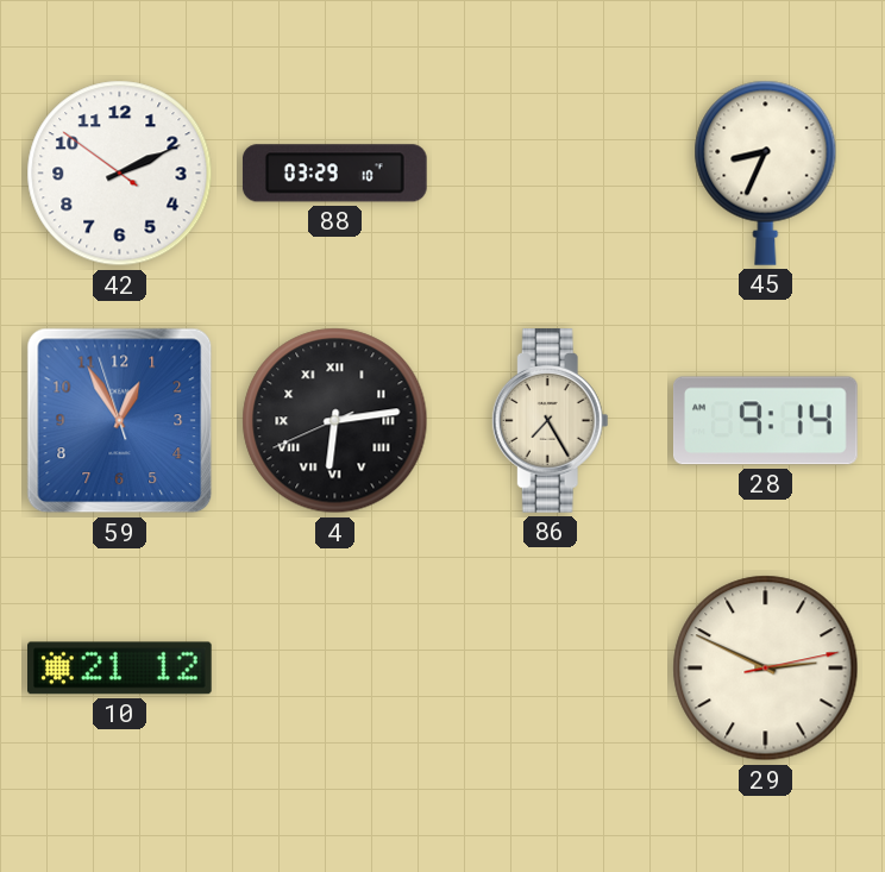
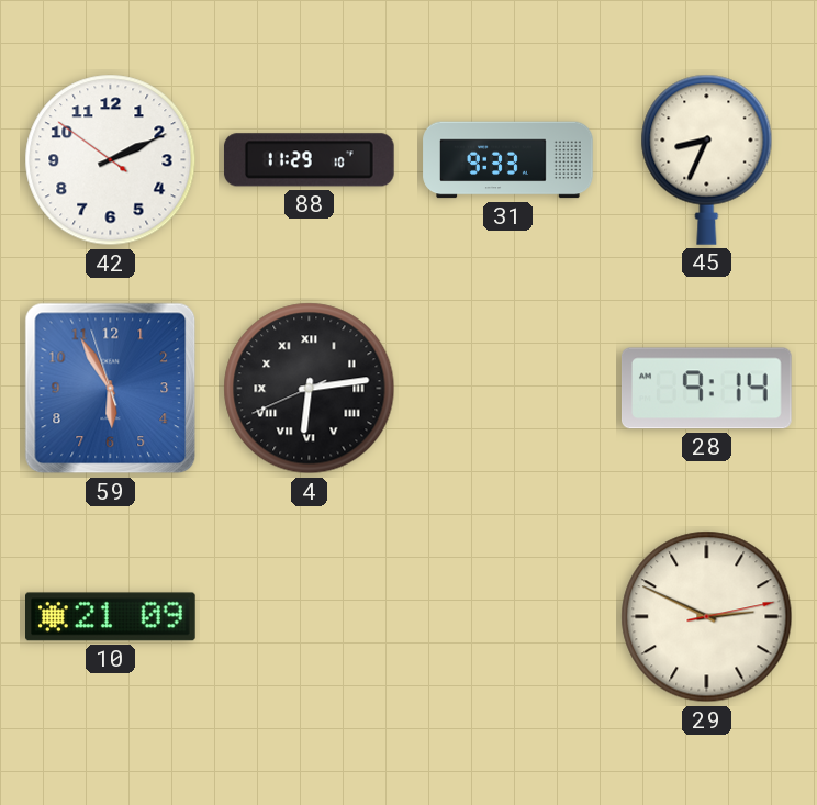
88: 03:29 -> 11:29 (309, 160)
31: none -> 9:33 (508, 160)
59: 12:54 -> 5:54 (111, 389)
86: 7:25 -> none (550, 421)
10: 21:12 -> 21:09 (111, 617)
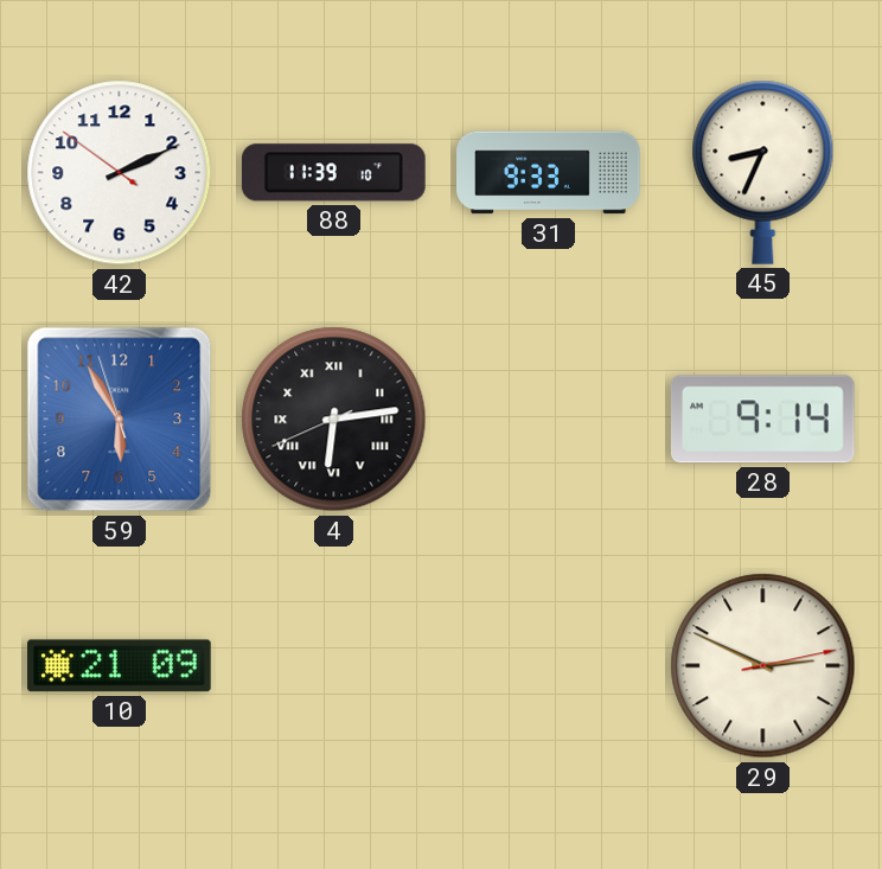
88: 11:29 -> 11:39 (333, 173)
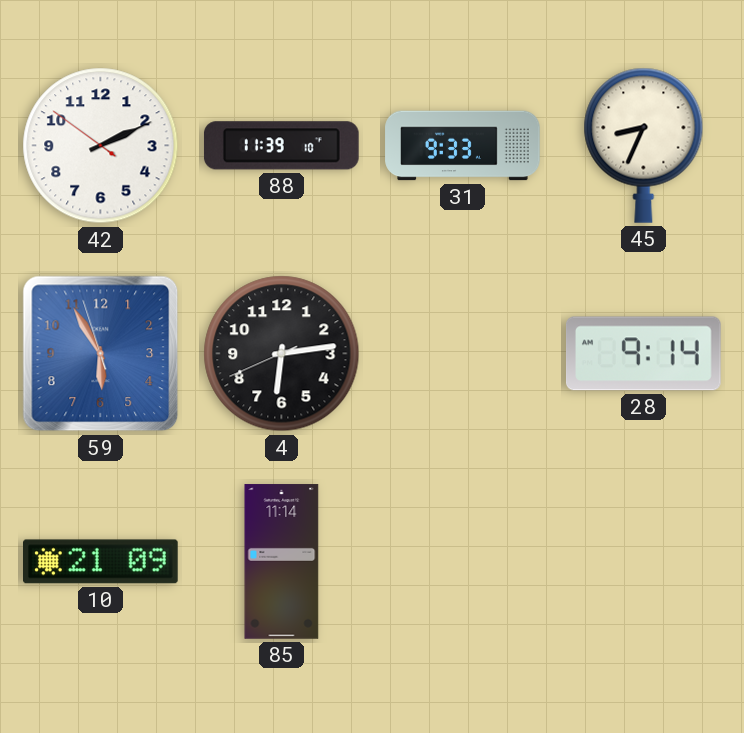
4 numerals: Roman -> Arabic (282, 354)
85: none -> 11:14 (282, 562)
29: 2:49 -> none (763, 666)
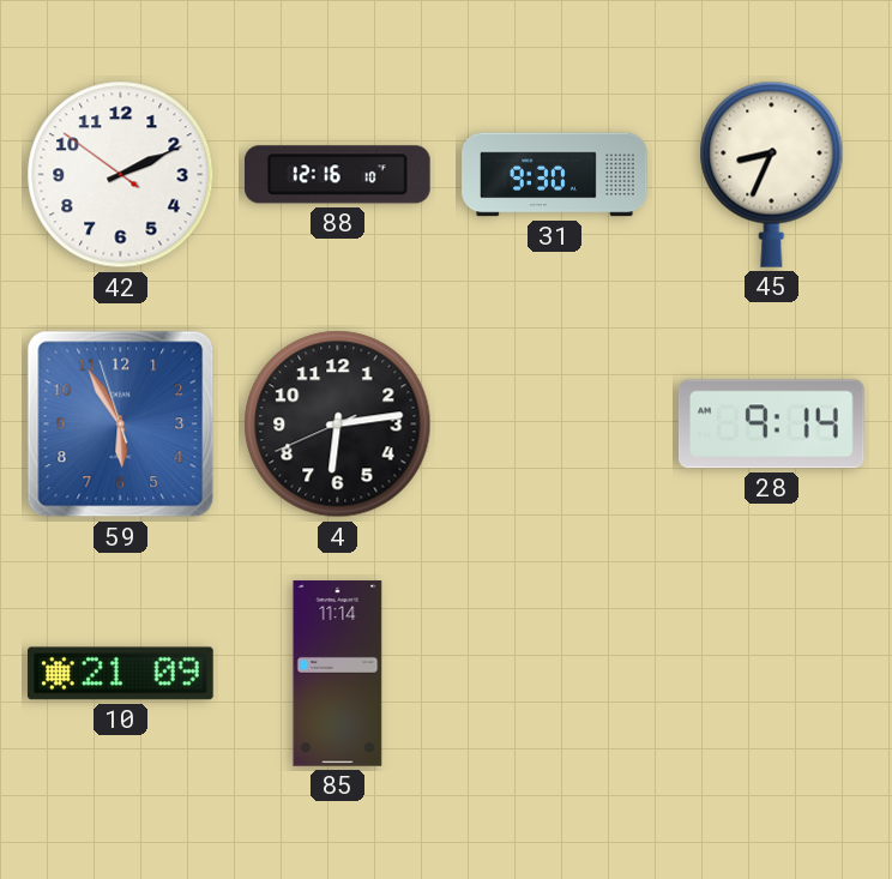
88: 11:39 -> 12:16 (337, 175)
31: 9:33 -> 9:30 (555, 175)
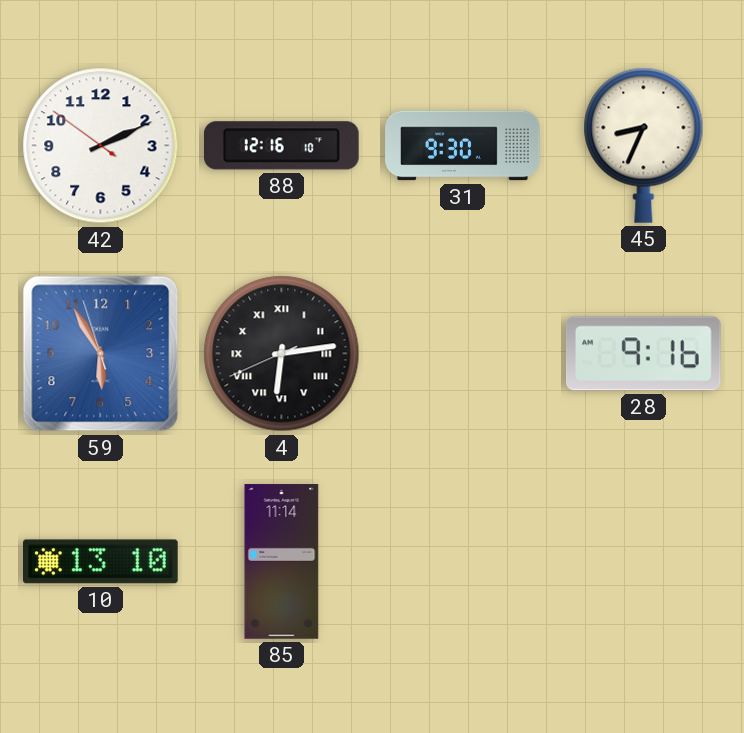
4 numerals: Arabic -> Roman (282, 354)
28: 9:14 -> 9:16 (644, 354)
10: 21:09 -> 13:10 (101, 562)
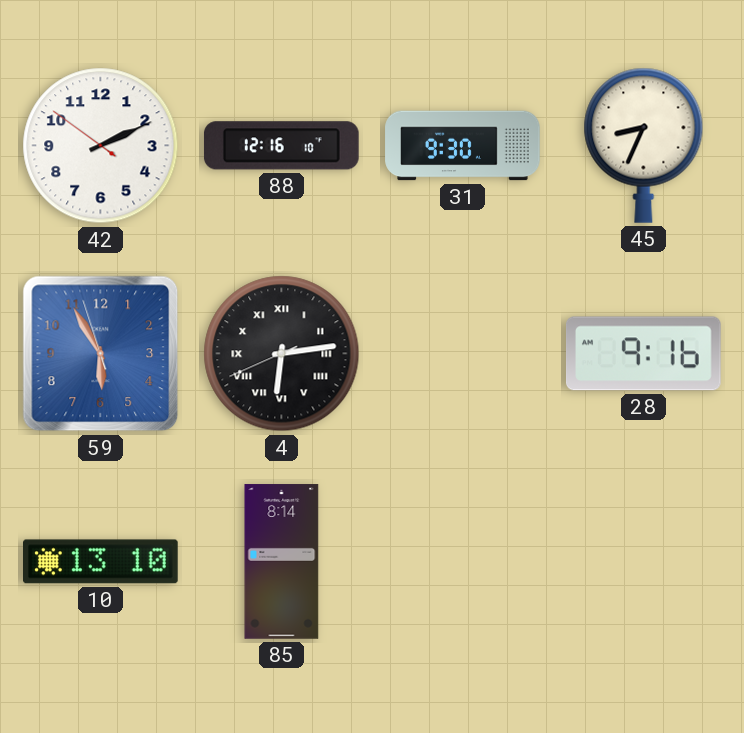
85: 11:14 -> 8:14 (282, 562)
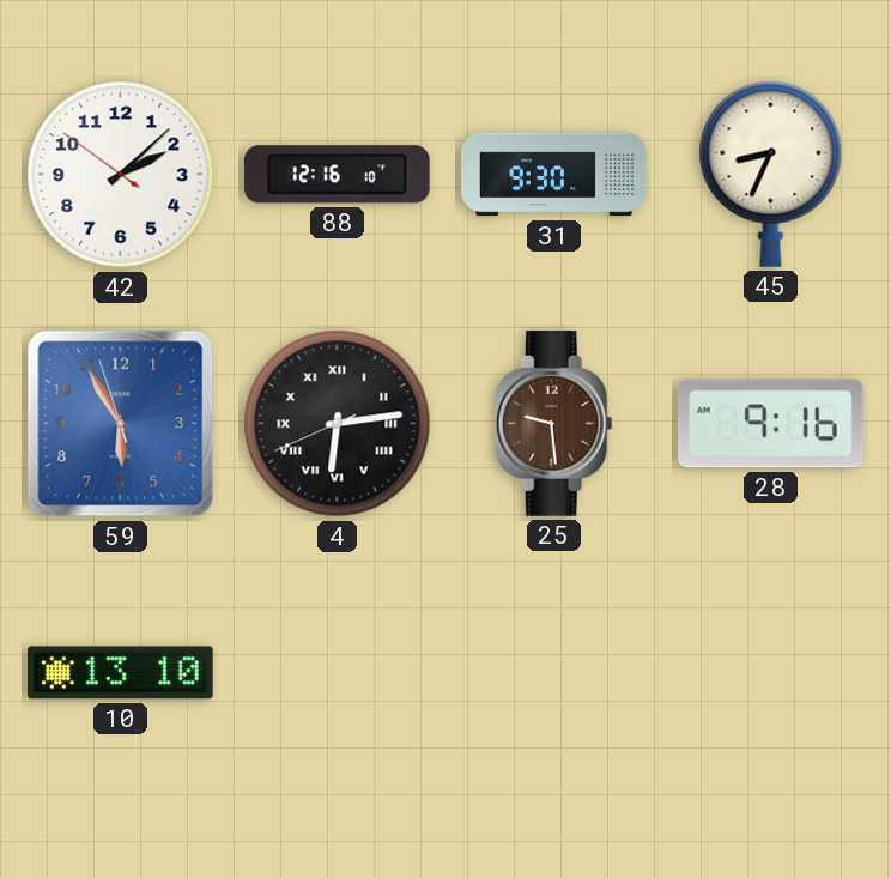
42: 2:10 -> 2:07 (121, 175)
25: none -> 9:29 (553, 424)
85: 8:14 -> none (282, 562)
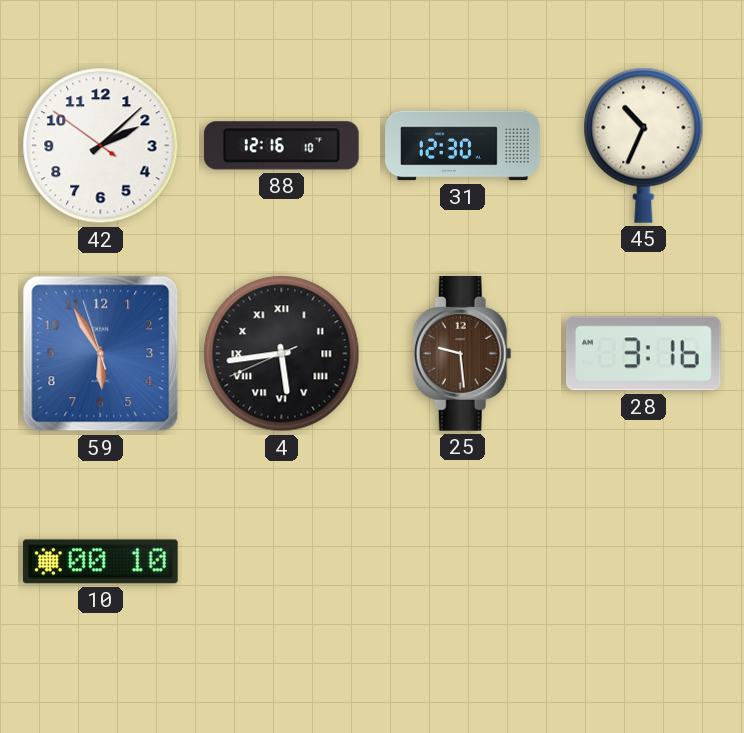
31: 9:30 -> 12:30 (463, 146)
45: 8:34 -> 10:34 (644, 145)
4: 6:13 -> 5:43 (282, 354)
28: 9:16 -> 3:16 (644, 354)
10: 13:10 -> 00:10 (101, 562)
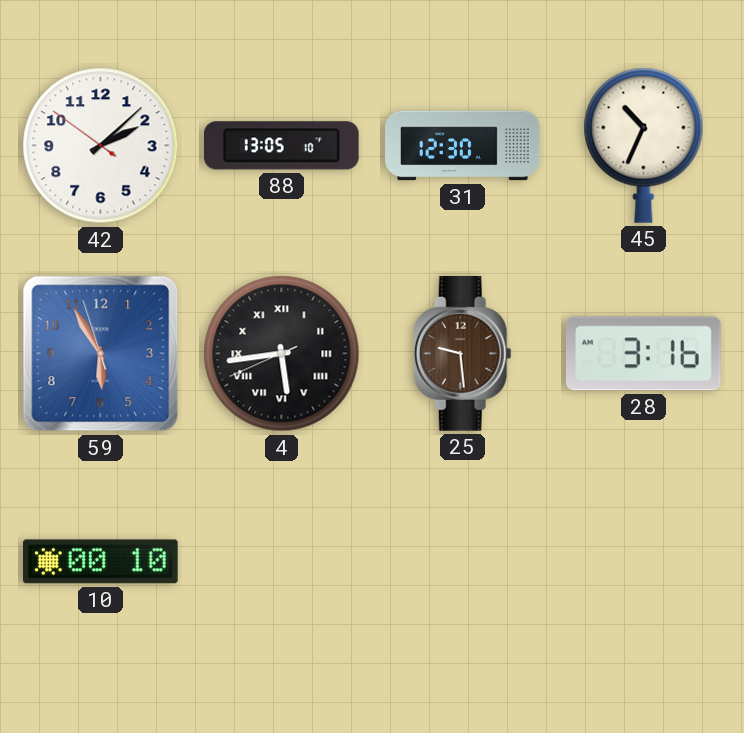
88: 12:16 -> 13:05 (281, 146)
